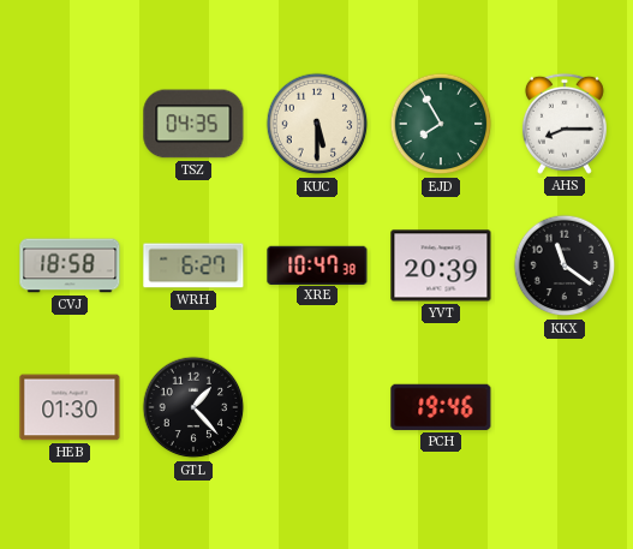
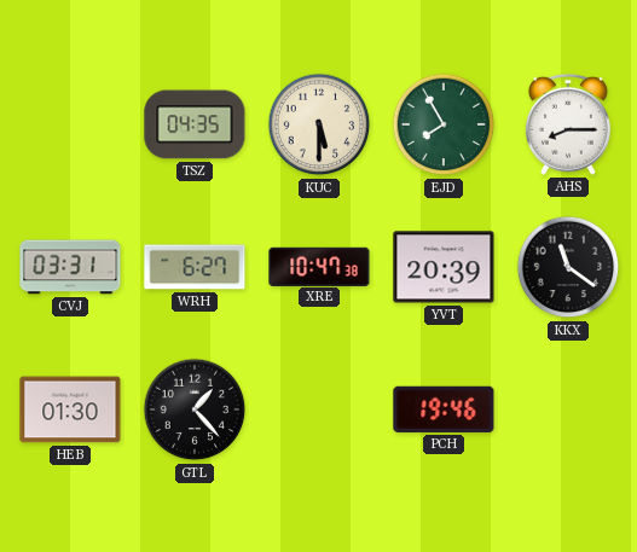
CVJ: 18:58 -> 03:31 (70, 267)
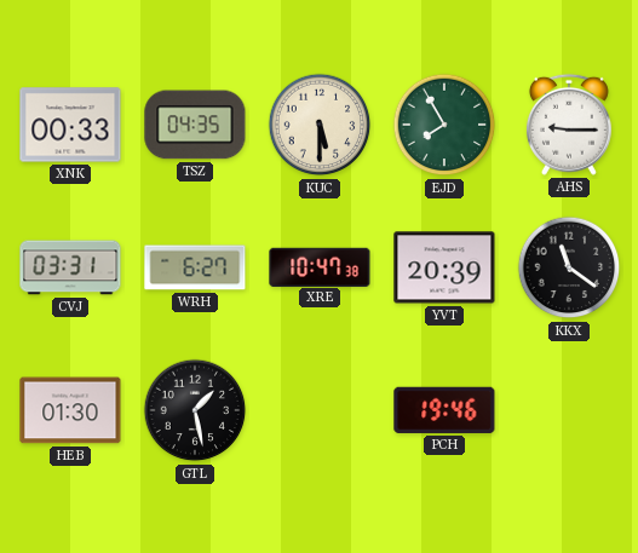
XNK: none -> 00:33 (70, 125)
AHS: 8:15 -> 9:15 (569, 125)
GTL: 1:23 -> 1:28 (195, 410)
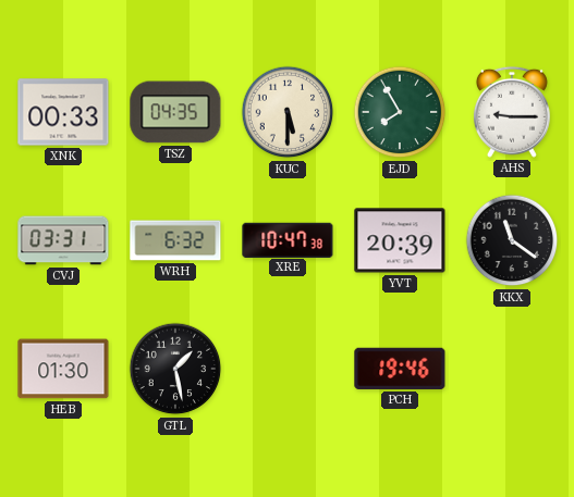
WRH: 6:27 -> 6:32 (175, 240)
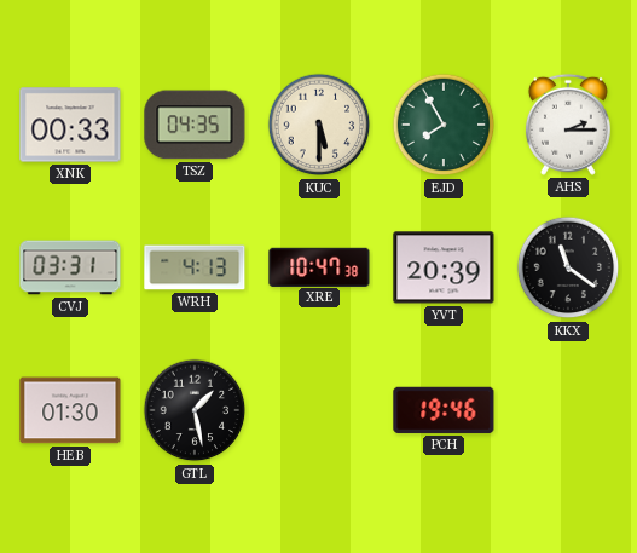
AHS: 9:15 -> 2:15 (568, 125)
WRH: 6:32 -> 4:13 (195, 267)
